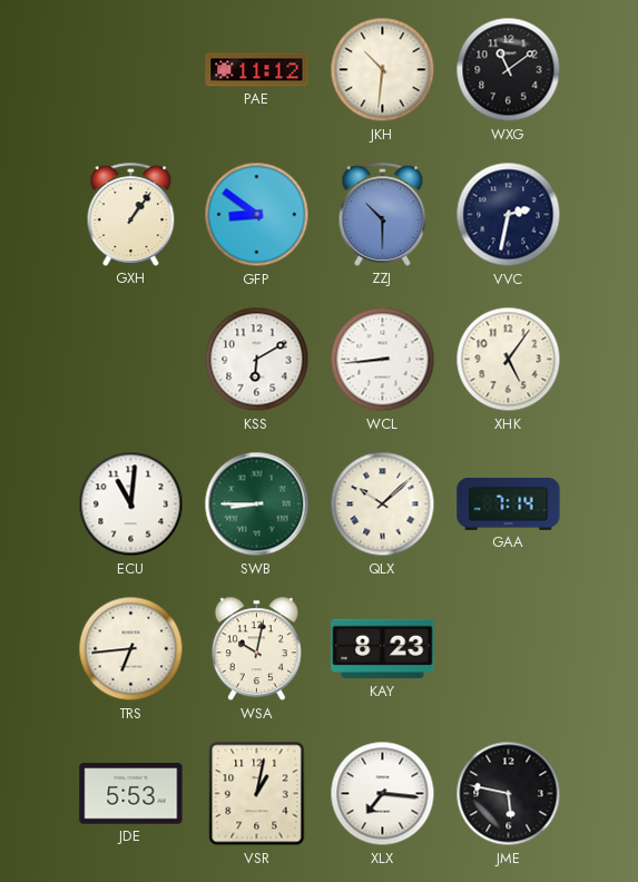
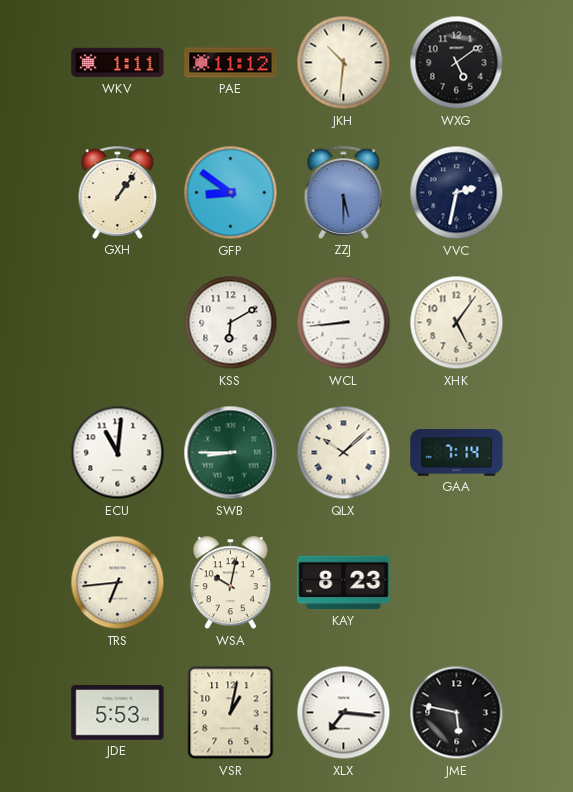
WKV: none -> 1:11 (118, 63)
WXG: 11:09 -> 5:09 (457, 63)
ZZJ: 10:30 -> 5:30 (344, 192)
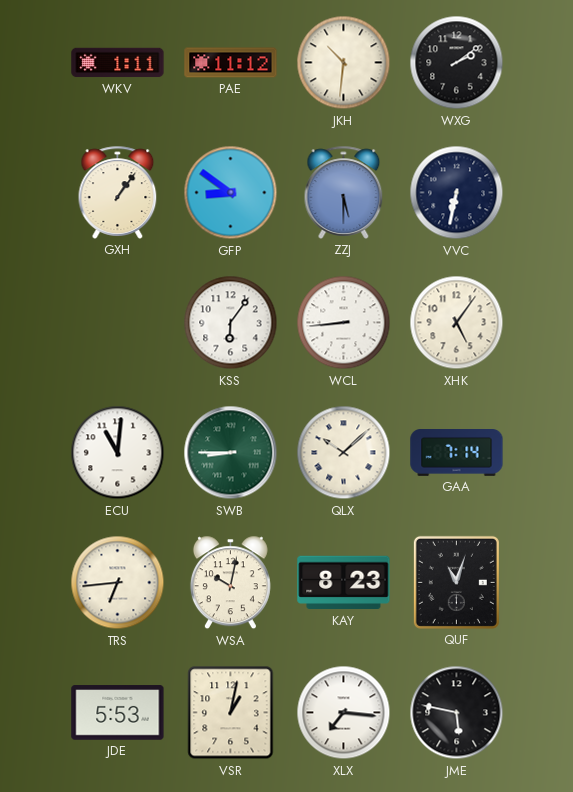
WXG: 5:09 -> 2:09 (457, 63)
VVC: 2:32 -> 6:32 (457, 193)
KSS: 6:10 -> 6:06 (231, 323)
QUF: none -> 11:03 (456, 582)
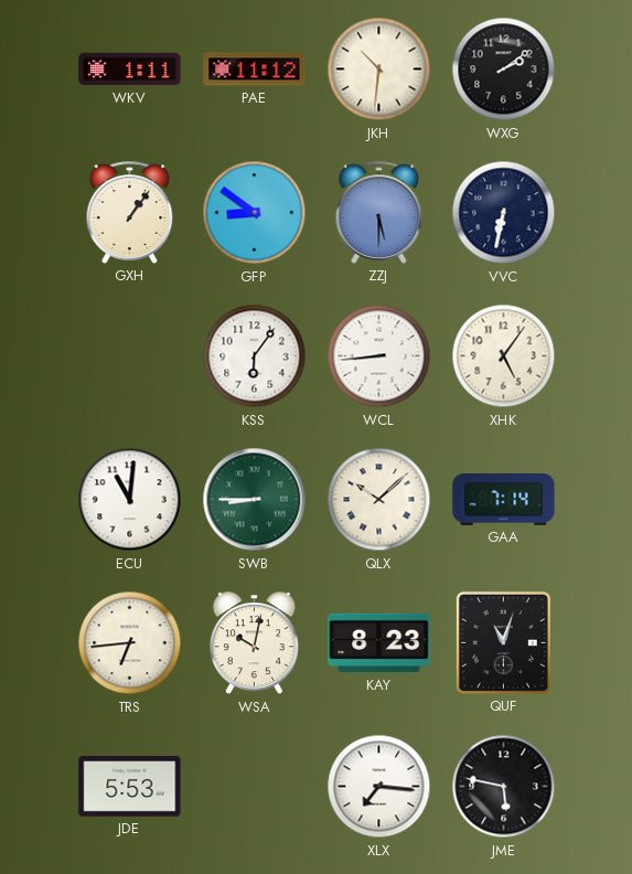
VSR: 1:02 -> none (231, 713)
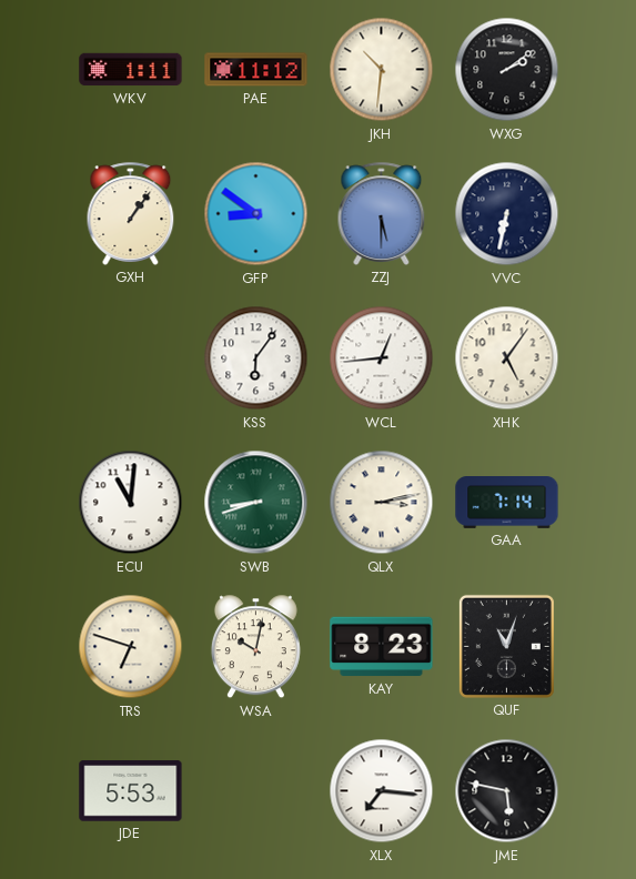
WCL: 8:44 -> 12:44 (382, 358)
SWB: 8:45 -> 8:42 (256, 503)
QLX: 10:08 -> 3:13 (382, 503)
TRS: 6:44 -> 6:48 (131, 647)
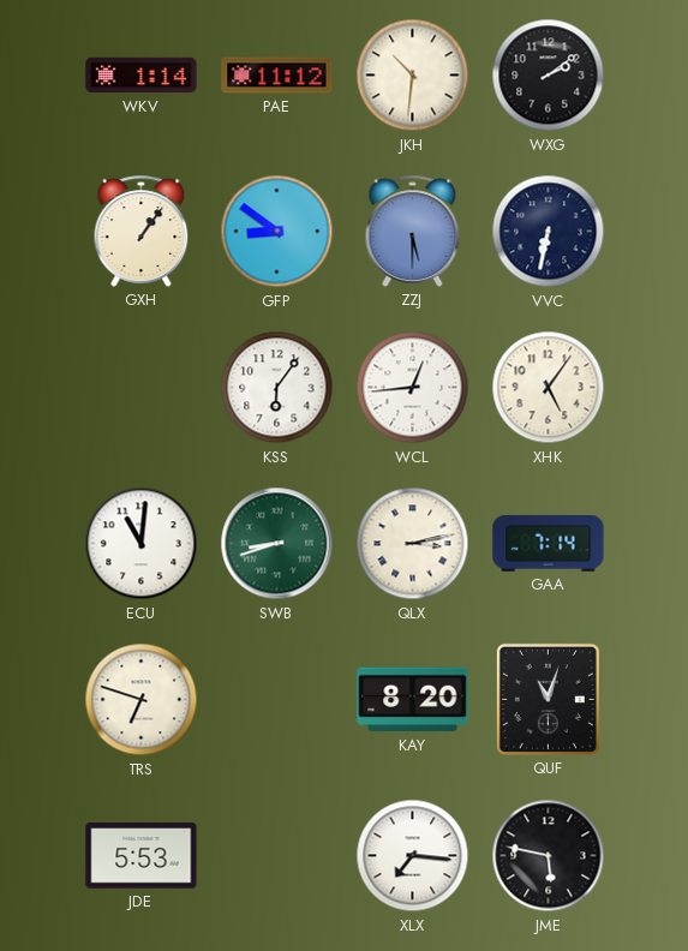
WKV: 1:11 -> 1:14 (142, 76)
WSA: 10:02 -> none (255, 647)
KAY: 8:23 -> 8:20 (413, 700)
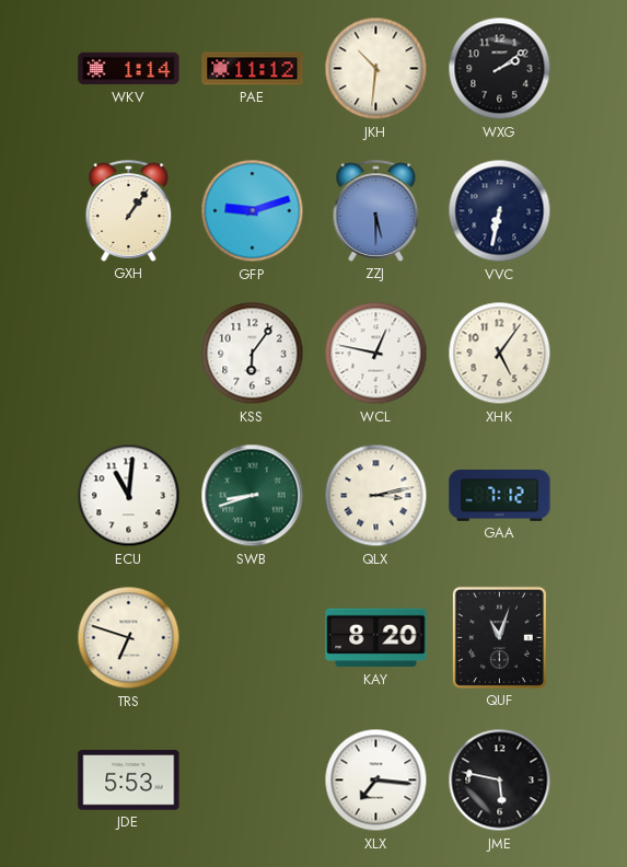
GFP: 8:51 -> 9:12 (253, 211)
WCL: 12:44 -> 12:47 (376, 354)
GAA: 7:14 -> 7:12 (500, 496)
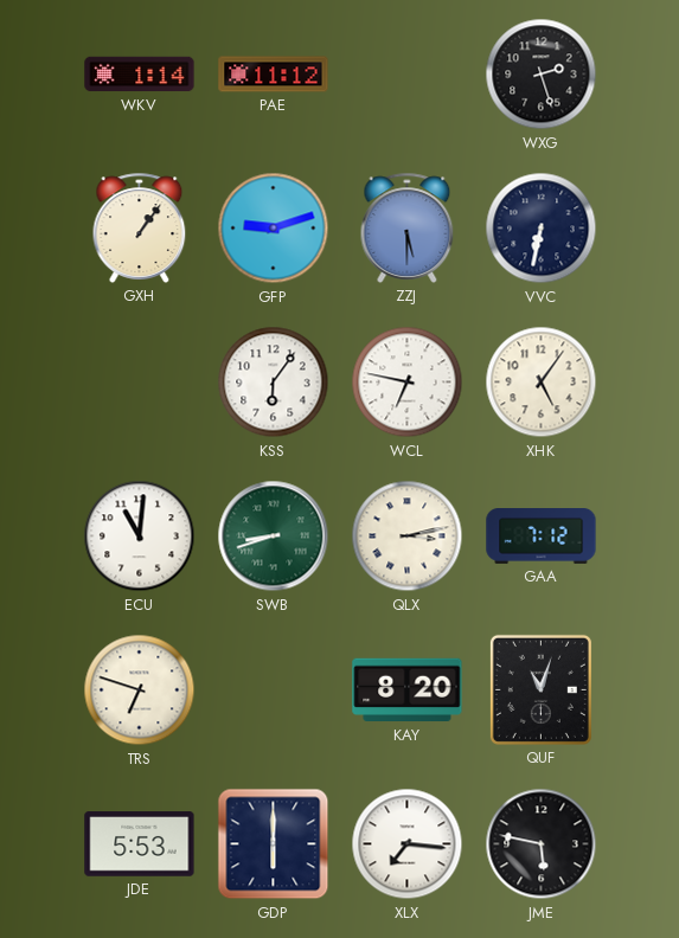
JKH: 10:31 -> none (376, 69)
WXG: 2:09 -> 2:27 (542, 75)
WCL: 12:47 -> 6:47 (408, 383)
GDP: none -> 6:00 (274, 844)
